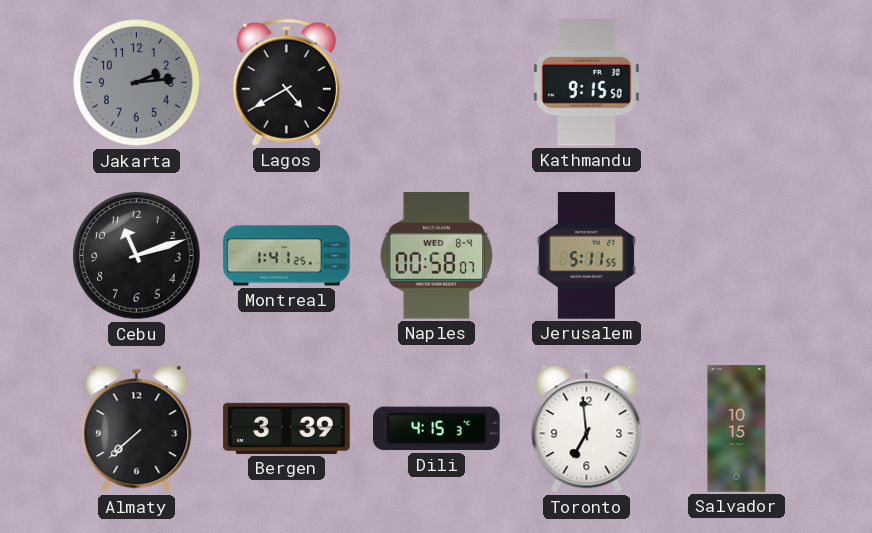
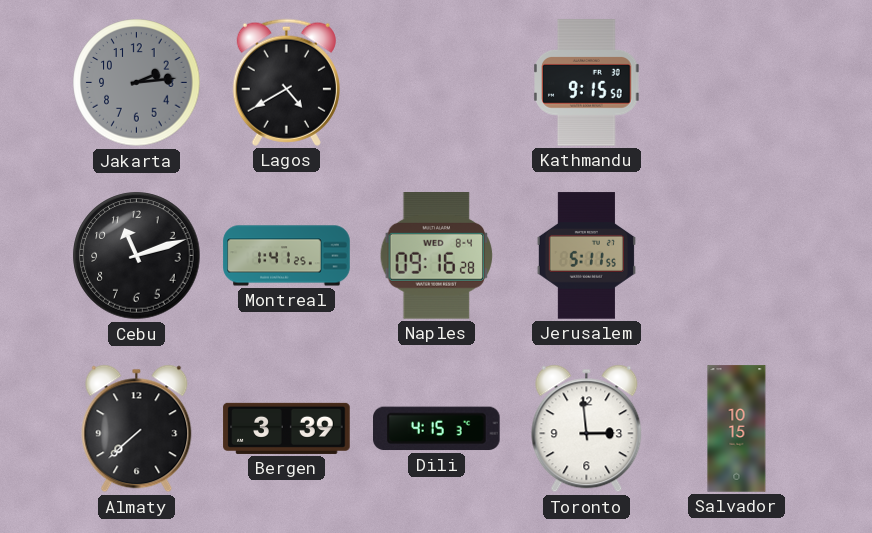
Naples: 00:58 -> 09:16 (437, 256)
Toronto: 6:59 -> 2:59 (587, 429)
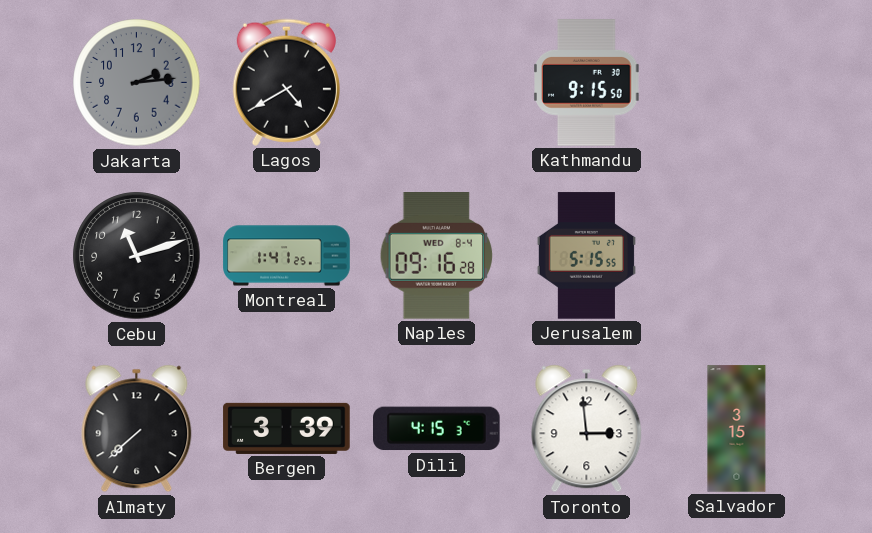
Jerusalem: 5:11 -> 5:15 (586, 256)
Salvador: 10:15 -> 3:15 (737, 429)
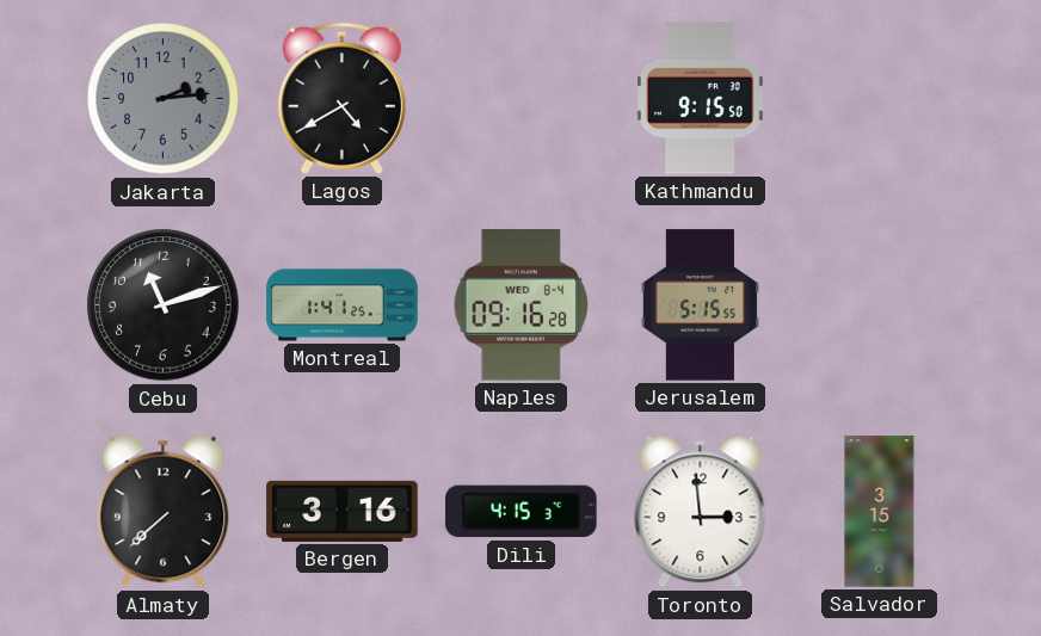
Bergen: 3:39 -> 3:16 (343, 511)
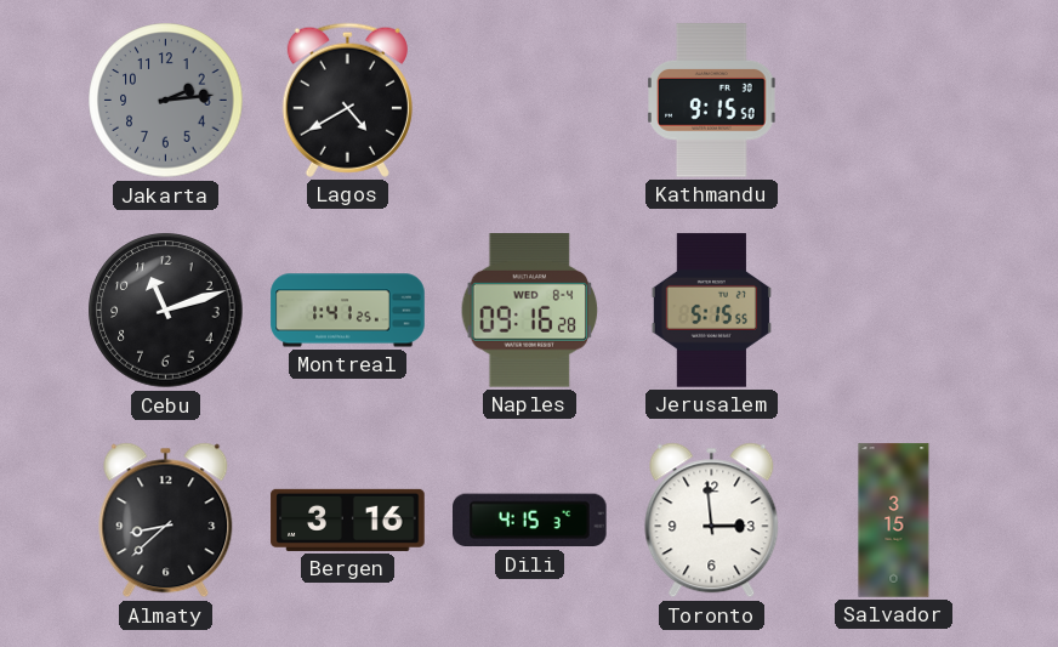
Almaty: 7:38 -> 8:38 (166, 521)
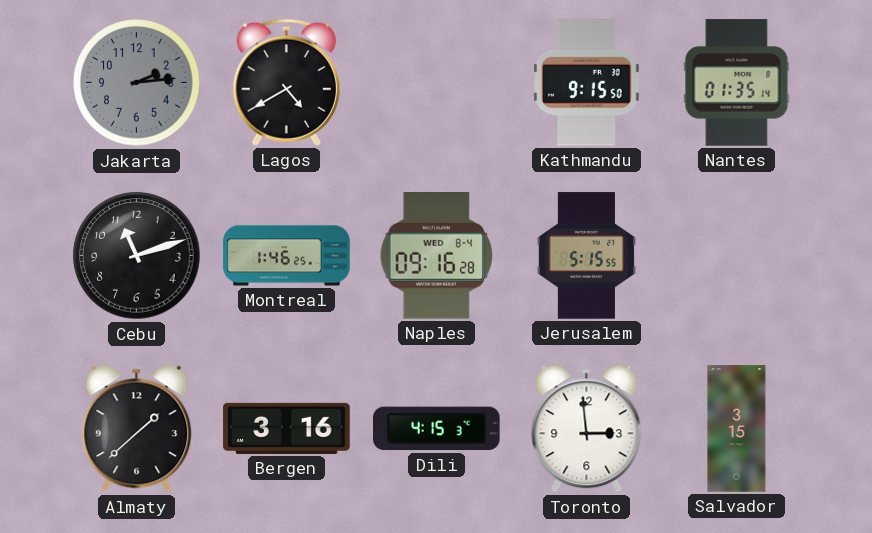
Nantes: none -> 01:35 (737, 83)
Montreal: 1:41 -> 1:46 (287, 256)
Almaty: 8:38 -> 1:38 (137, 429)
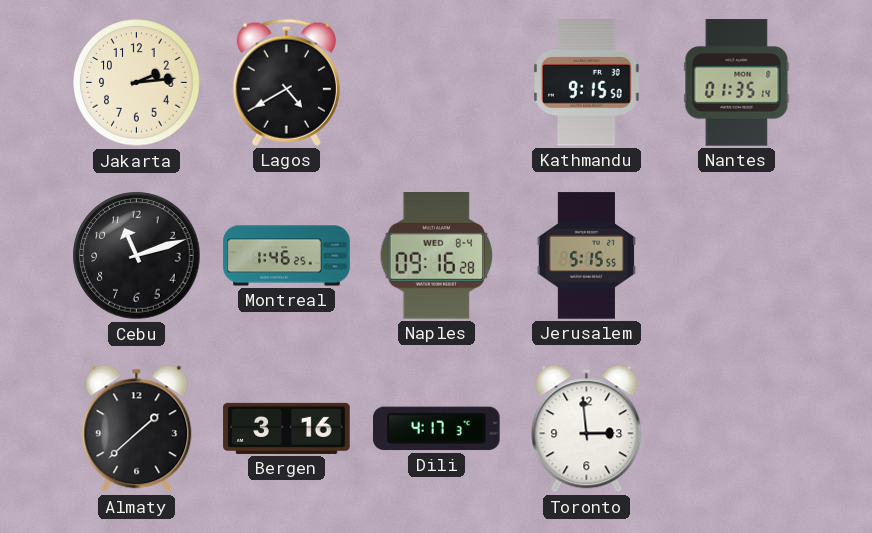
Jakarta dial: grey -> cream (137, 83)
Dili: 4:15 -> 4:17 (437, 429)
Salvador: 3:15 -> none (737, 429)
